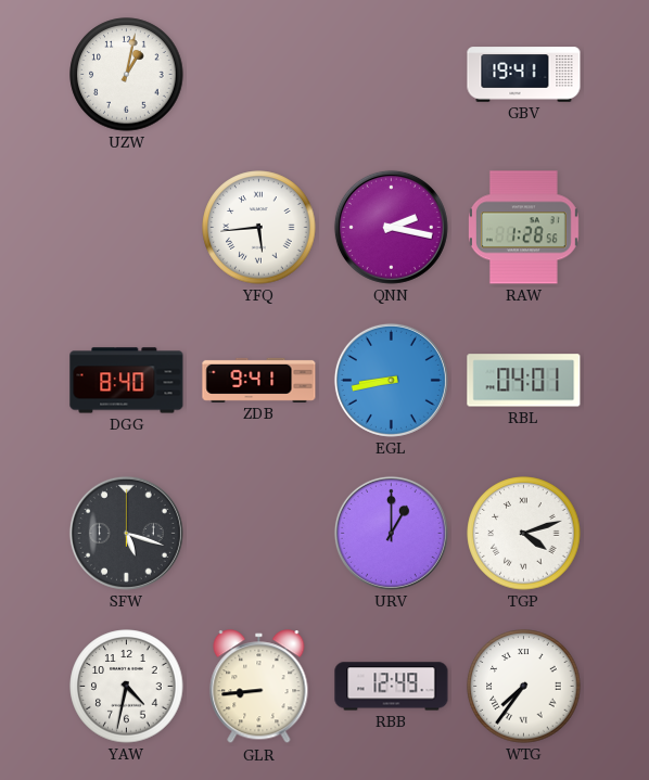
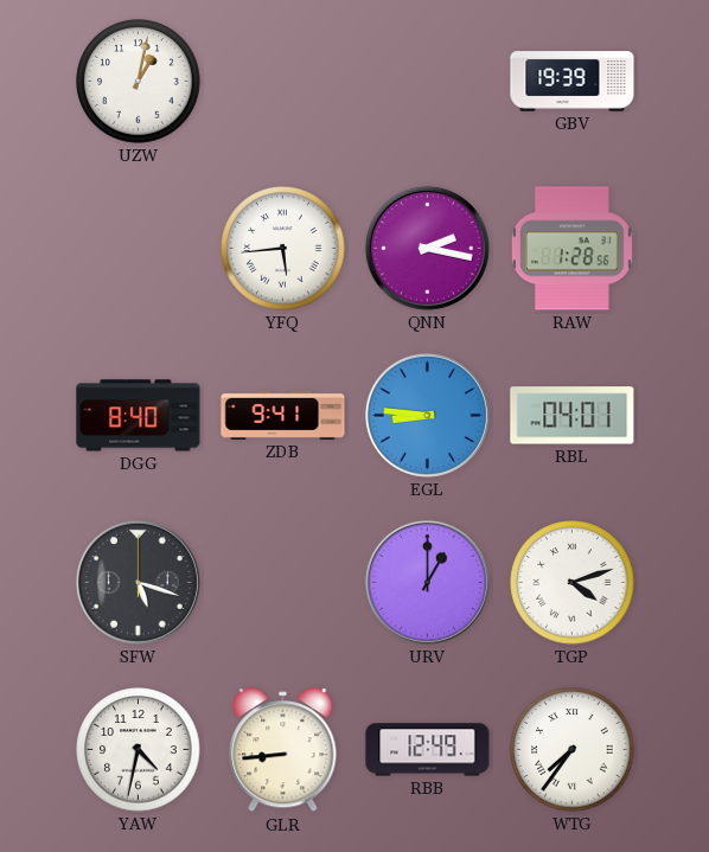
GBV: 19:41 -> 19:39 (573, 82)
EGL: 8:43 -> 8:46 (427, 415)
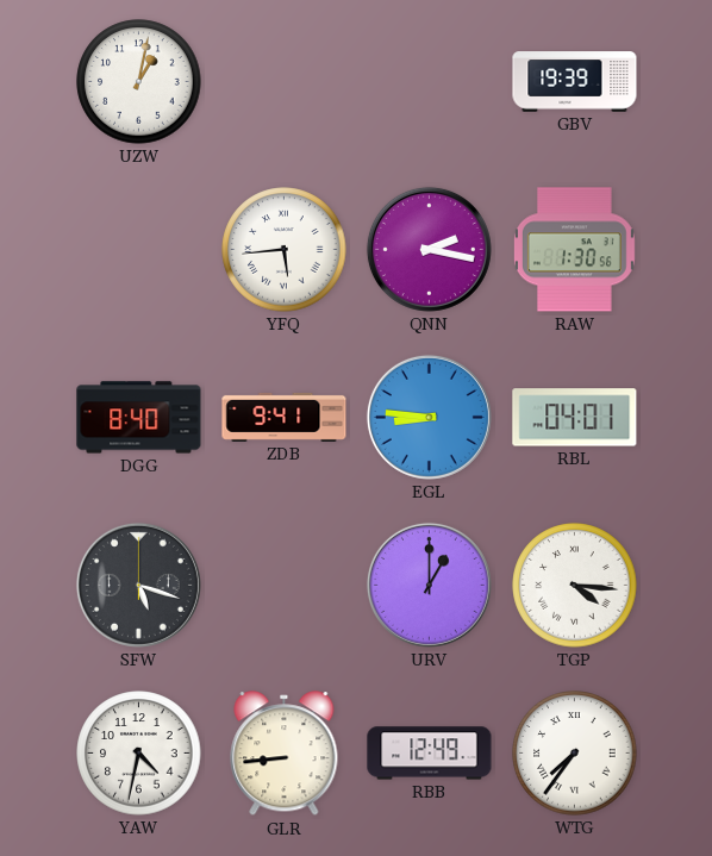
RAW: 1:28 -> 1:30 (574, 250)
TGP: 4:12 -> 4:16 (575, 586)
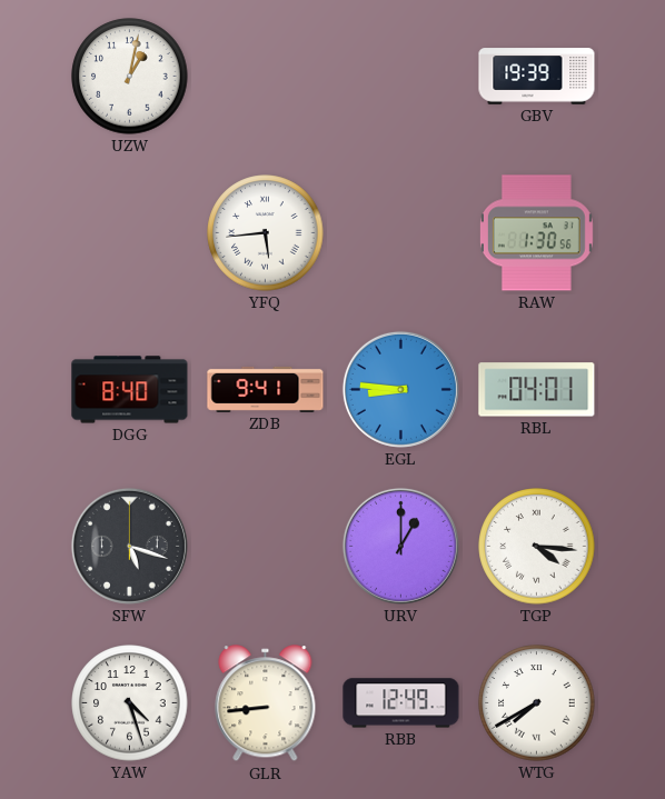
QNN: 2:17 -> none (429, 249)
YAW: 4:32 -> 4:27 (130, 703)
WTG: 7:36 -> 7:40 (537, 703)
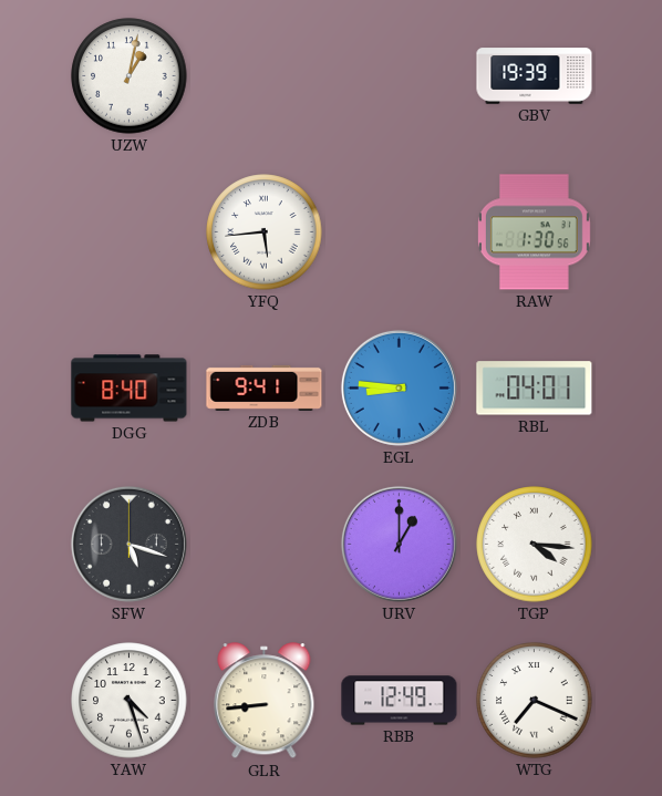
WTG: 7:40 -> 7:19 (535, 701)
